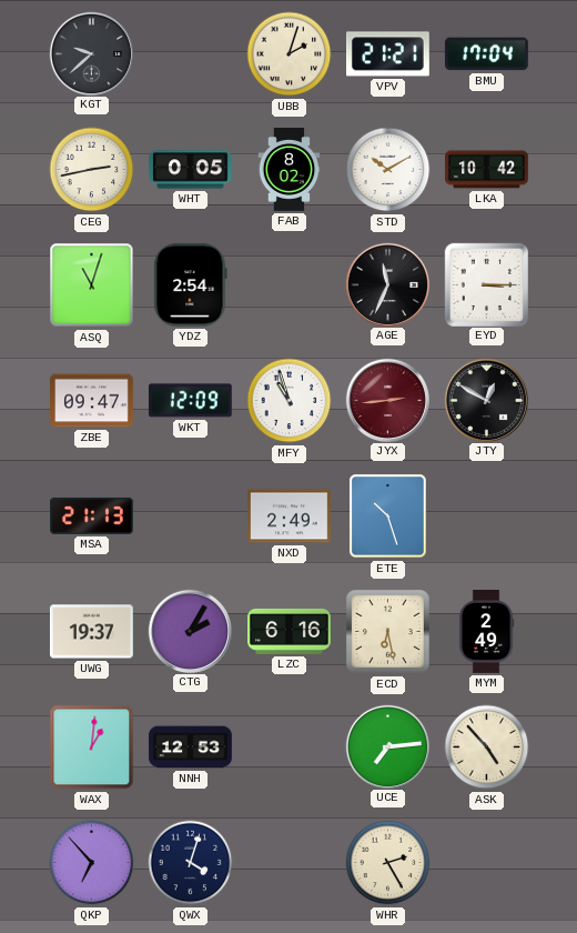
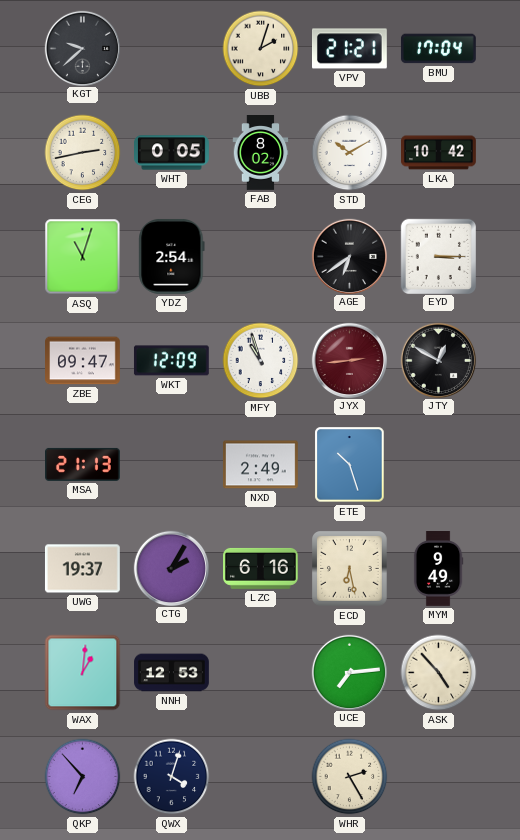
AGE: 11:34 -> 6:39 (349, 256)
MYM: 2:49 -> 9:49 (438, 569)
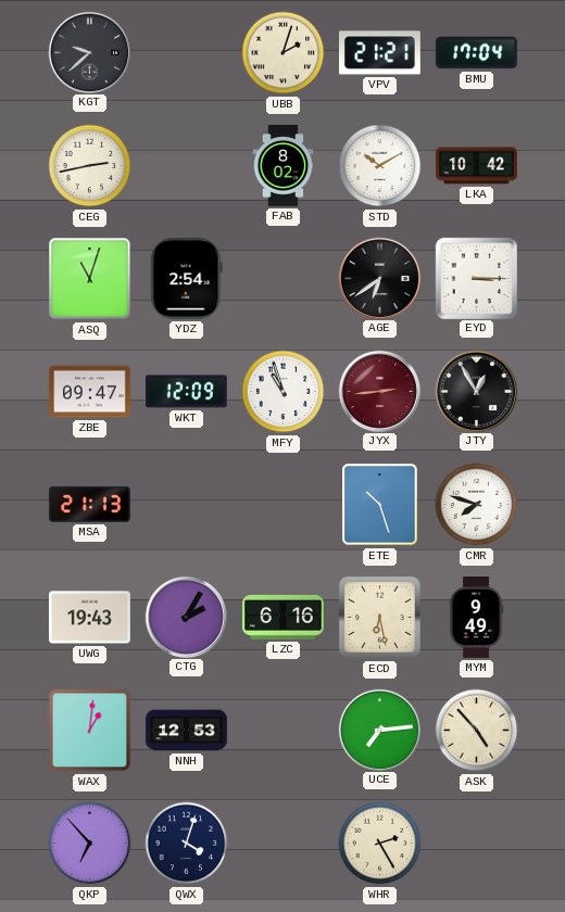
WHT: 0:05 -> none (172, 153)
JTY: 12:50 -> 12:55 (476, 391)
NXD: 2:49 -> none (260, 465)
CMR: none -> 7:48 (477, 505)
UWG: 19:37 -> 19:43 (90, 618)
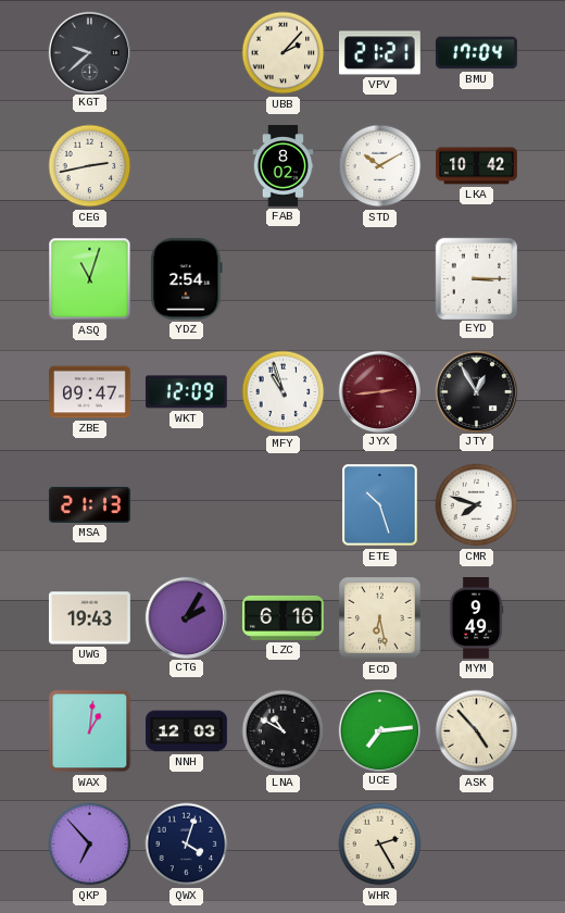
UBB: 2:03 -> 2:07 (284, 53)
AGE: 6:39 -> none (379, 278)
NNH: 12:53 -> 12:03 (187, 731)
LNA: none -> 10:50 (284, 731)
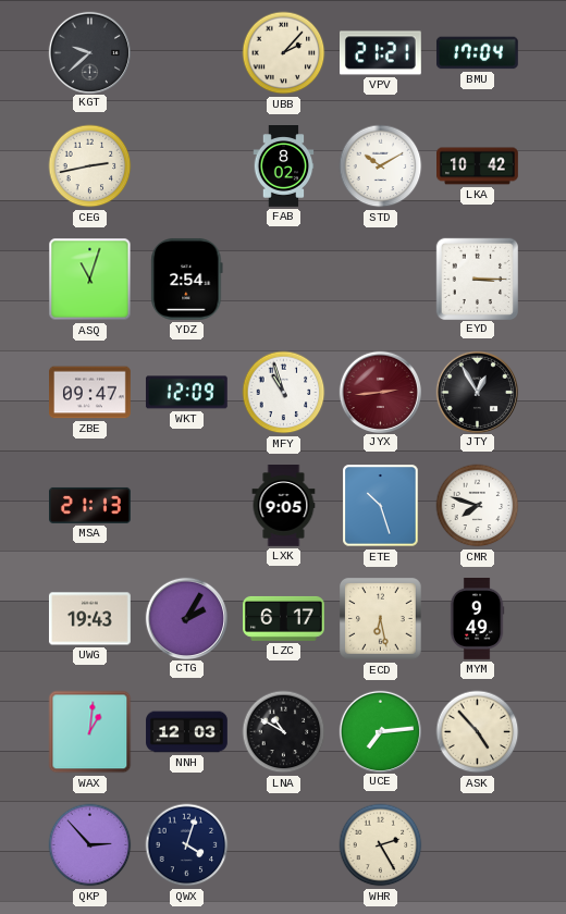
LXK: none -> 9:05 (284, 506)
LZC: 6:16 -> 6:17 (284, 618)
QKP: 6:53 -> 2:53 (90, 845)
